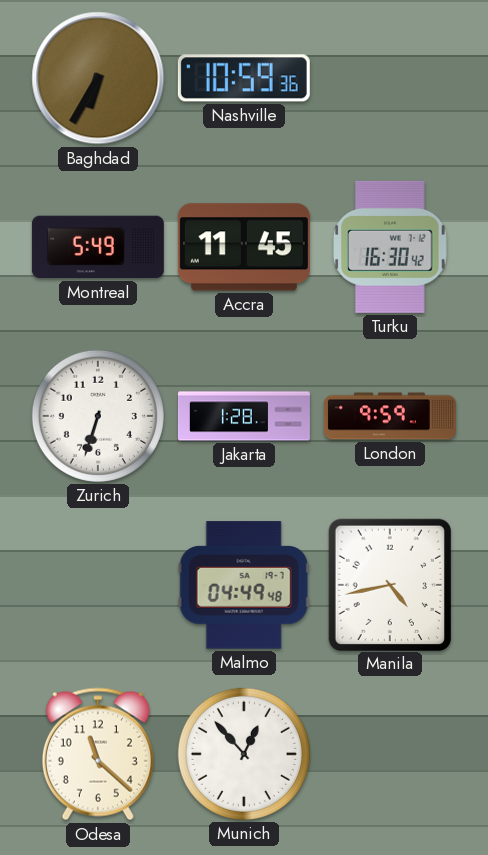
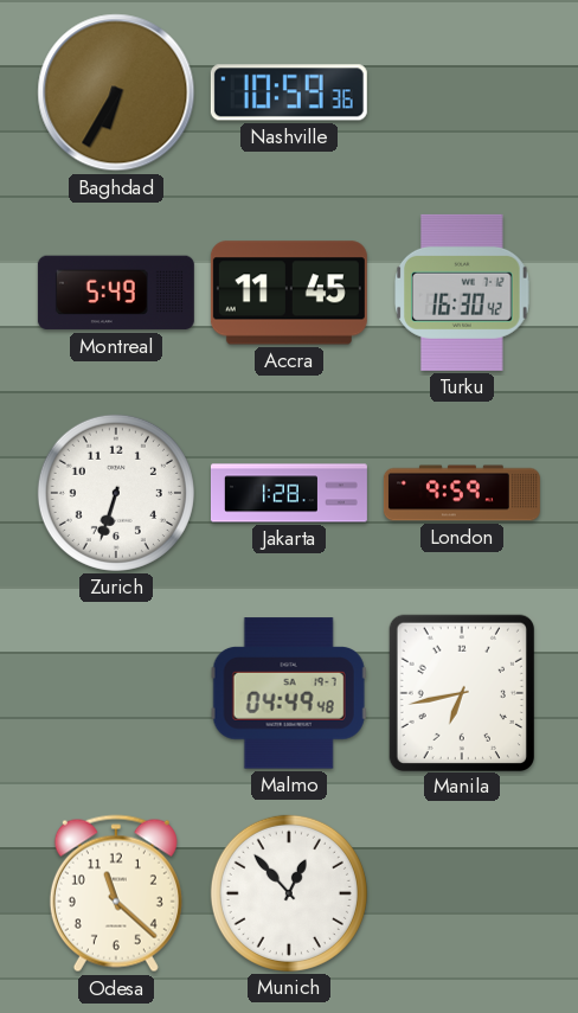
Manila: 4:43 -> 6:43 (462, 692)
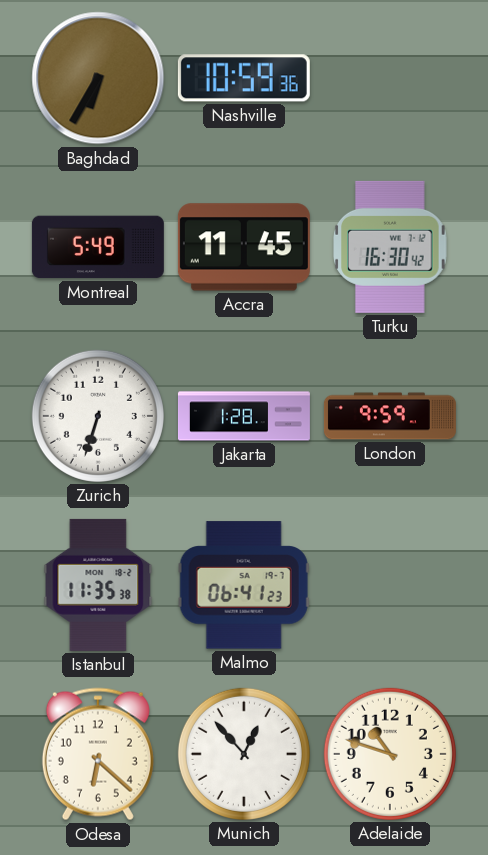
Istanbul: none -> 11:35 (98, 585)
Malmo: 04:49 -> 06:41 (244, 585)
Manila: 6:43 -> none (462, 692)
Odesa: 11:22 -> 6:22 (98, 754)
Adelaide: none -> 10:48 (390, 754)
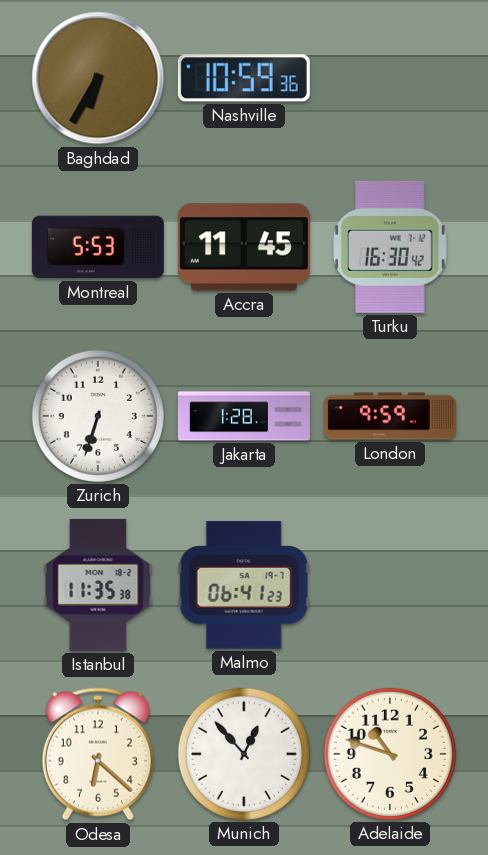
Montreal: 5:49 -> 5:53 (98, 247)
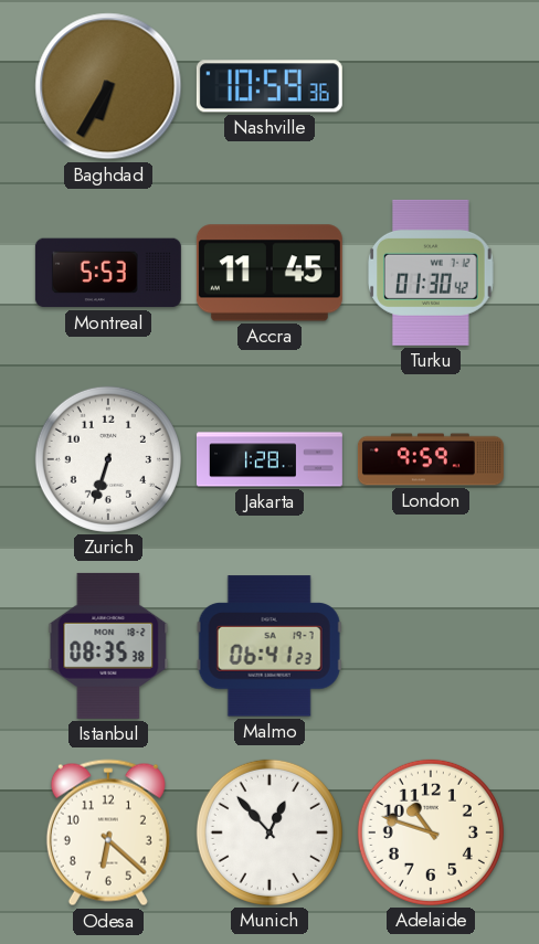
Turku: 16:30 -> 01:30 (431, 273)
Istanbul: 11:35 -> 08:35 (108, 646)
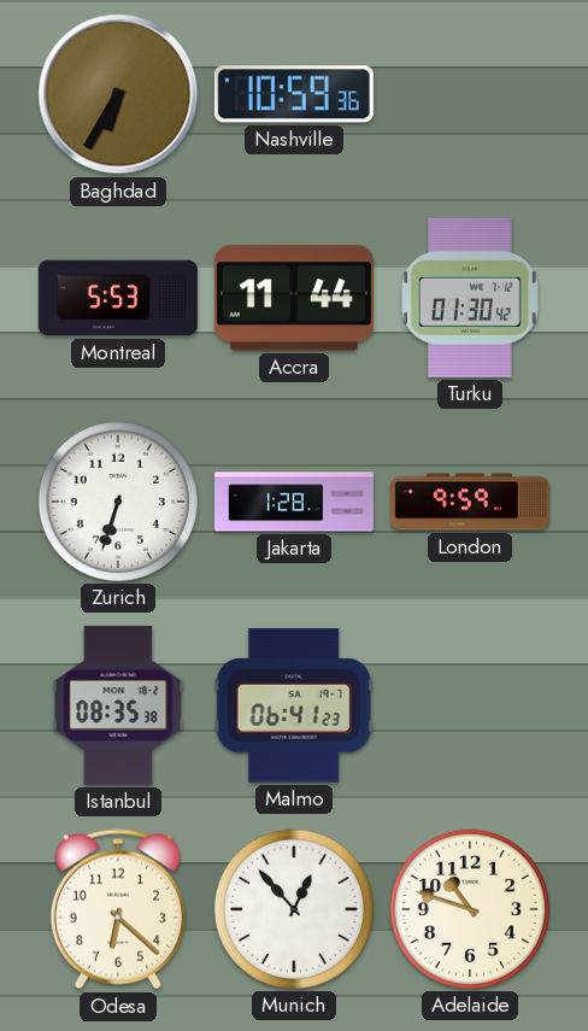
Accra: 11:45 -> 11:44 (294, 298)
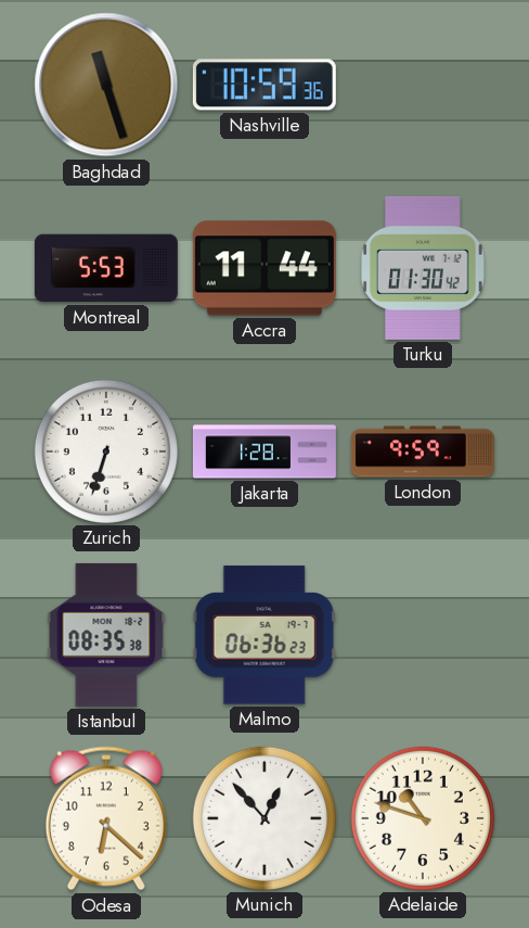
Baghdad: 6:35 -> 11:27 (106, 85)
Malmo: 06:41 -> 06:36 (264, 635)
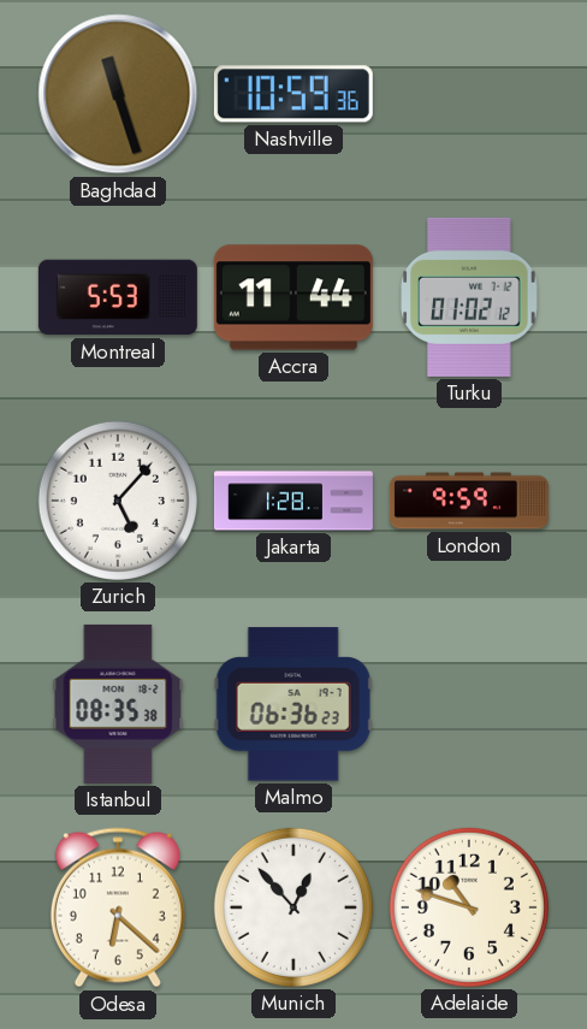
Turku: 01:30 -> 01:02 (469, 297)
Zurich: 6:33 -> 5:07 (118, 501)
